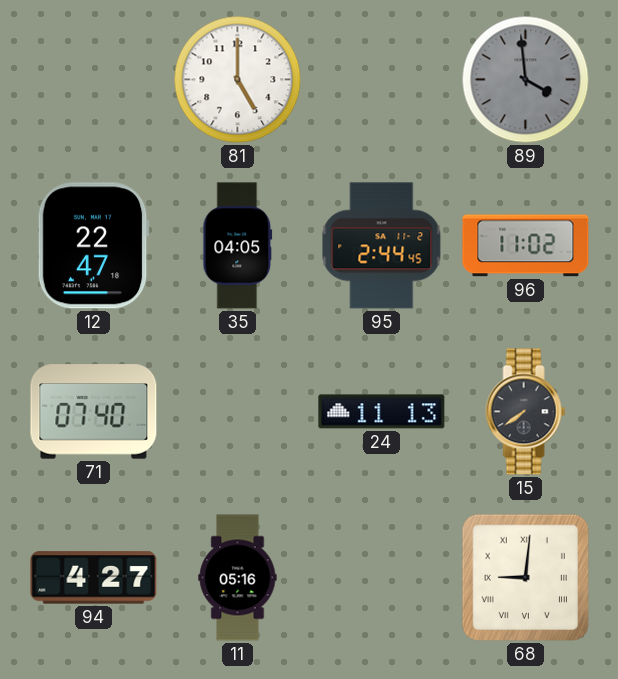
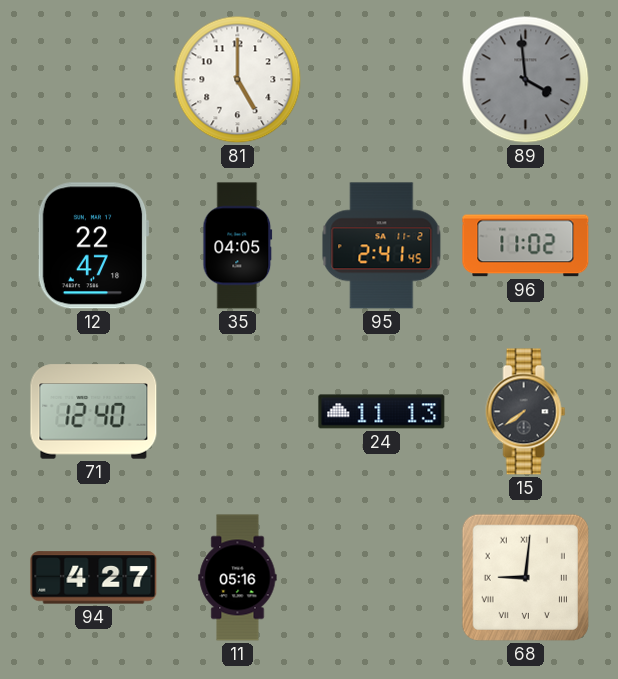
95: 2:44 -> 2:41 (382, 246)
71: 07:40 -> 12:40 (94, 412)
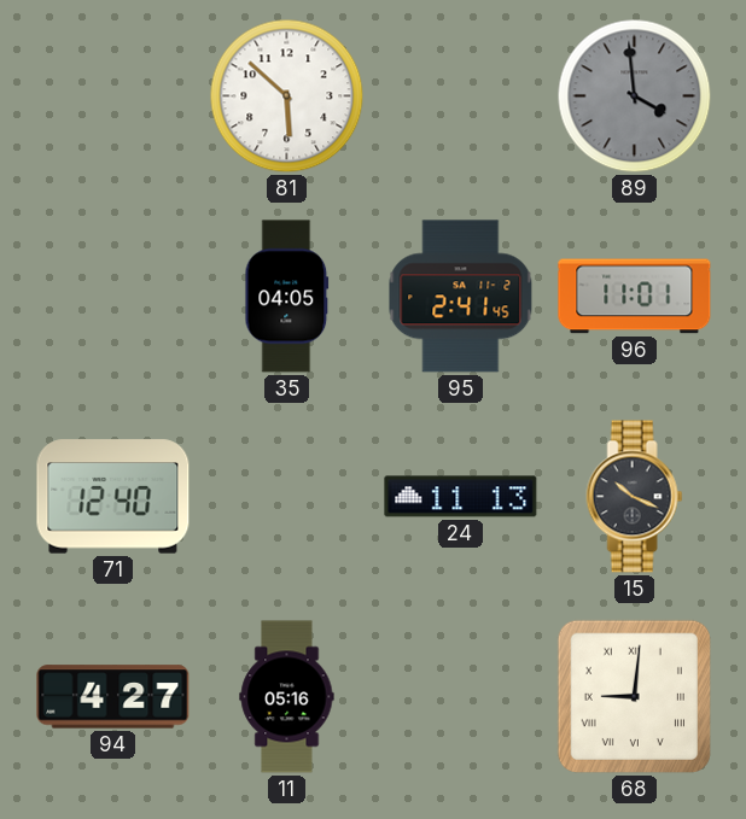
81: 5:00 -> 5:52 (287, 96)
12: 22:47 -> none (93, 246)
96: 11:02 -> 11:01 (635, 297)
15: 7:39 -> 10:19 (635, 497)
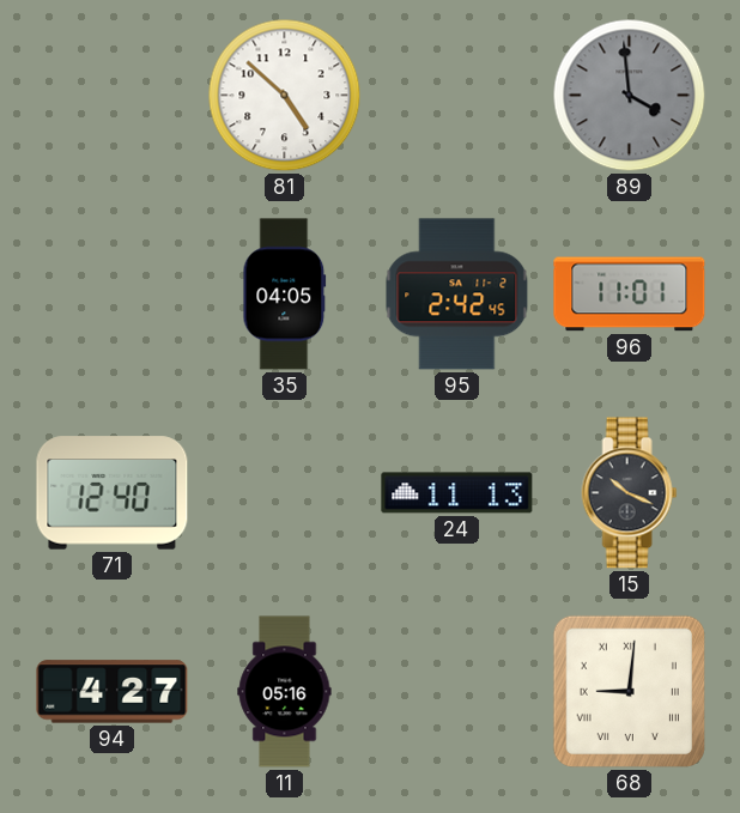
81: 5:52 -> 4:52 (285, 96)
95: 2:41 -> 2:42 (457, 295)
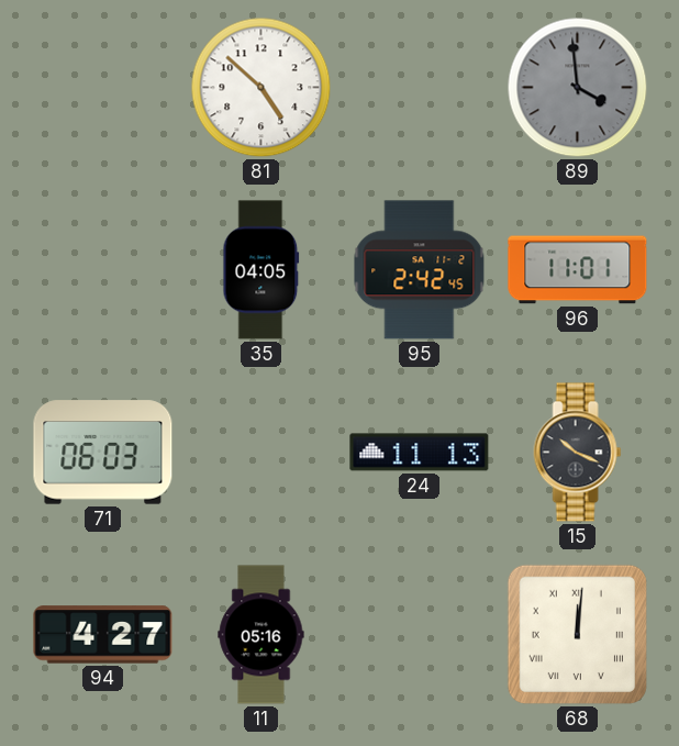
71: 12:40 -> 06:03 (103, 453)
68: 9:01 -> 12:01 (577, 634)
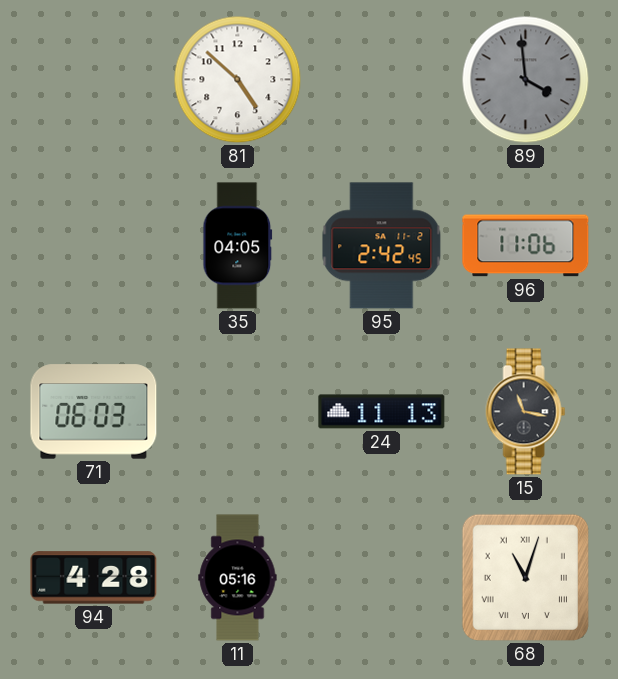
96: 11:01 -> 11:06 (526, 246)
15: 10:19 -> 11:17 (526, 412)
94: 4:27 -> 4:28 (94, 578)
68: 12:01 -> 11:03 (525, 577)
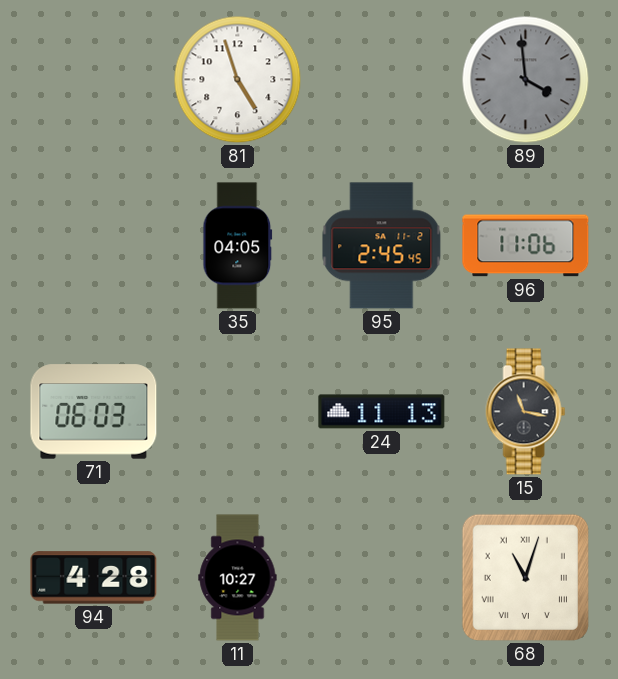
81: 4:52 -> 4:57 (238, 80)
95: 2:42 -> 2:45 (382, 246)
11: 05:16 -> 10:27 (238, 578)
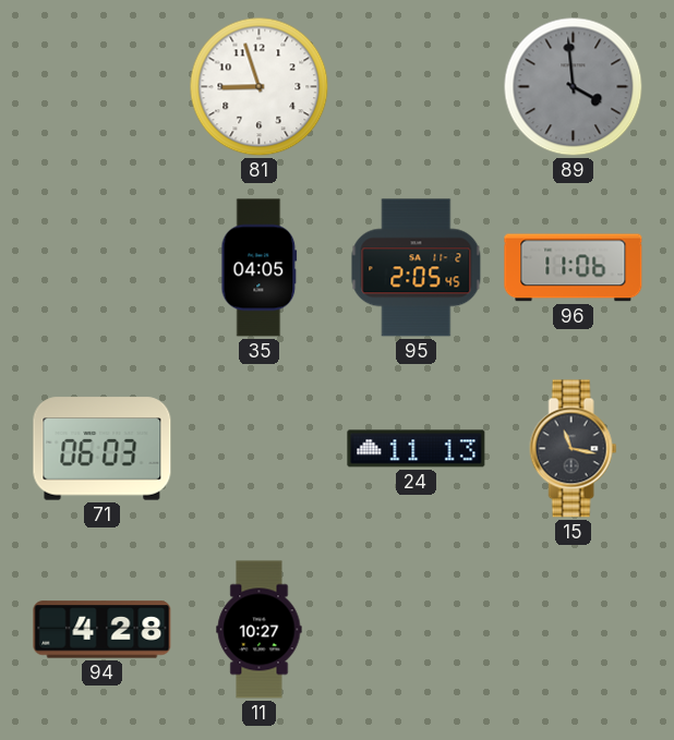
81: 4:57 -> 8:57 (260, 87)
95: 2:45 -> 2:05 (417, 268)
68: 11:03 -> none (525, 577)
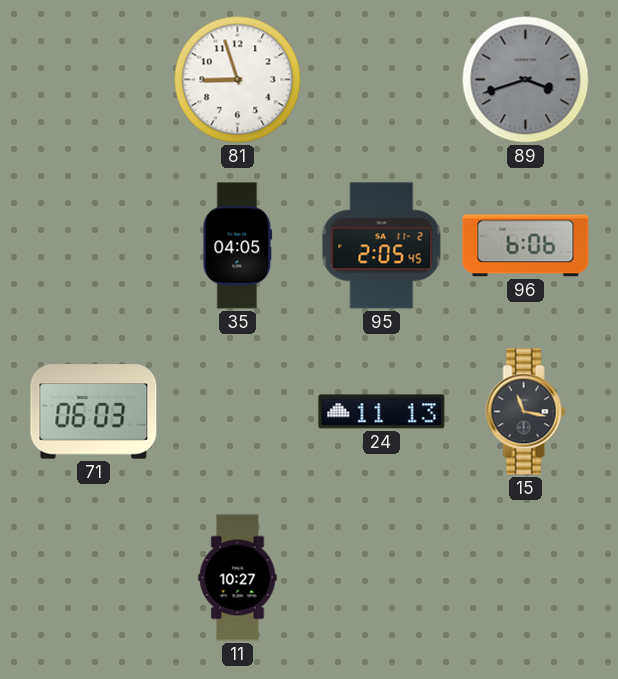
89: 3:59 -> 3:42 (526, 80)
96: 11:06 -> 6:06 (526, 246)
94: 4:28 -> none (103, 630)
